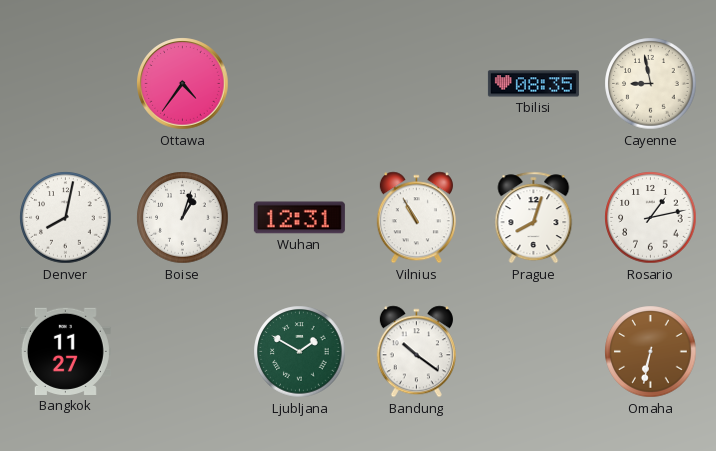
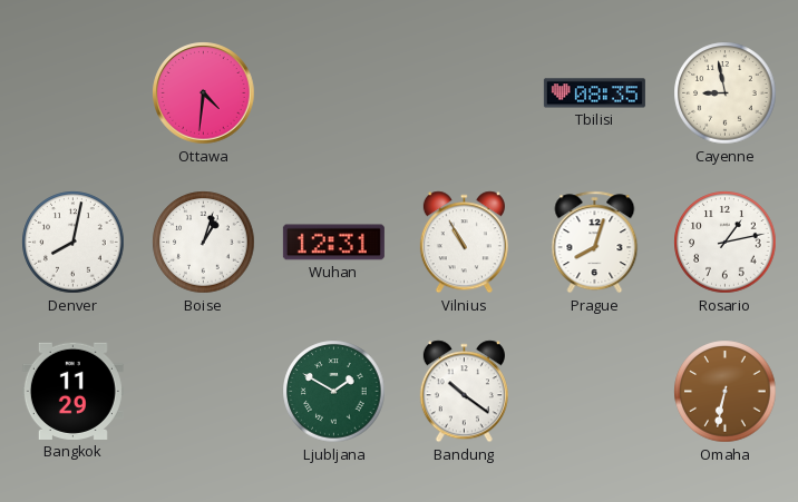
Ottawa: 4:36 -> 4:31 (204, 93)
Bangkok: 11:27 -> 11:29 (72, 391)
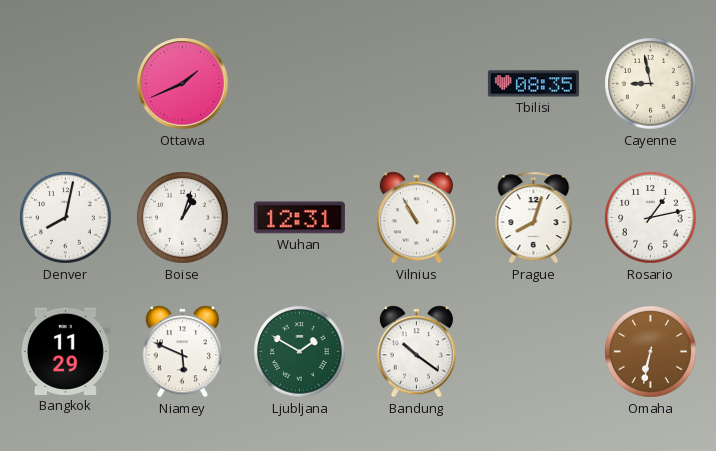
Ottawa: 4:31 -> 1:41 (183, 84)
Niamey: none -> 5:49 (182, 352)
